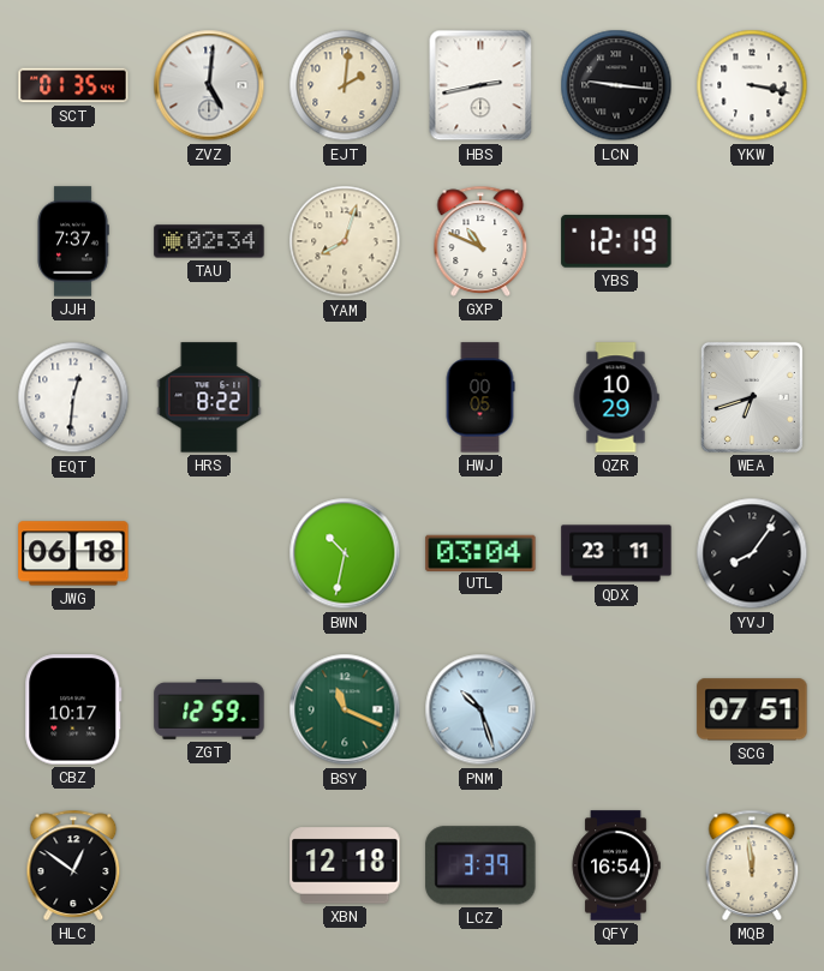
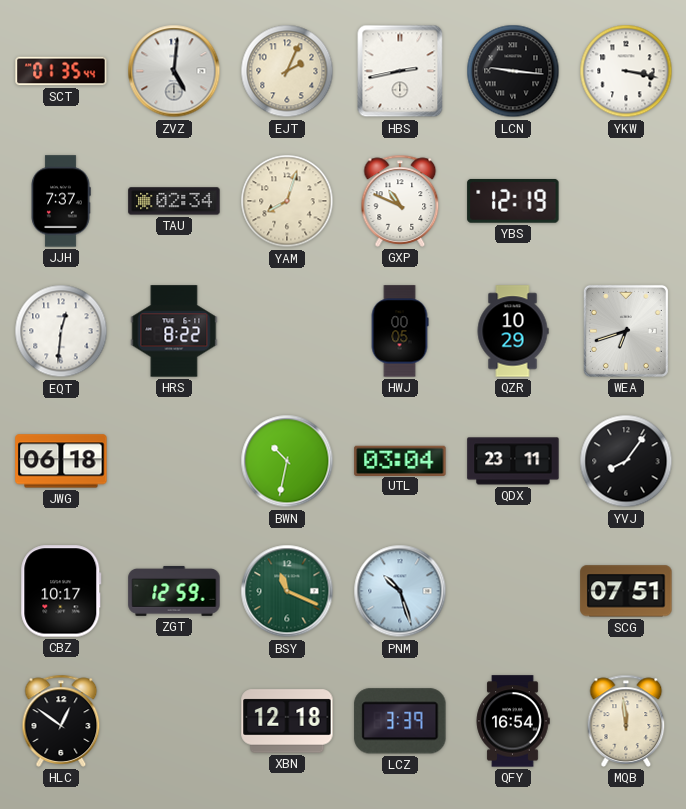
EJT: 2:01 -> 2:04 (287, 71)
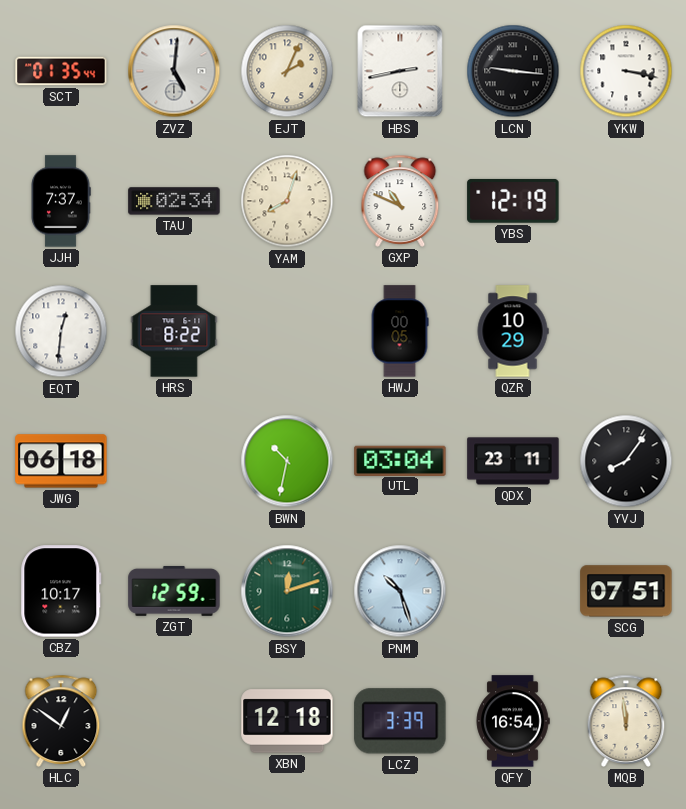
WEA: 6:42 -> none (626, 331)
BSY: 11:19 -> 12:12 (287, 591)
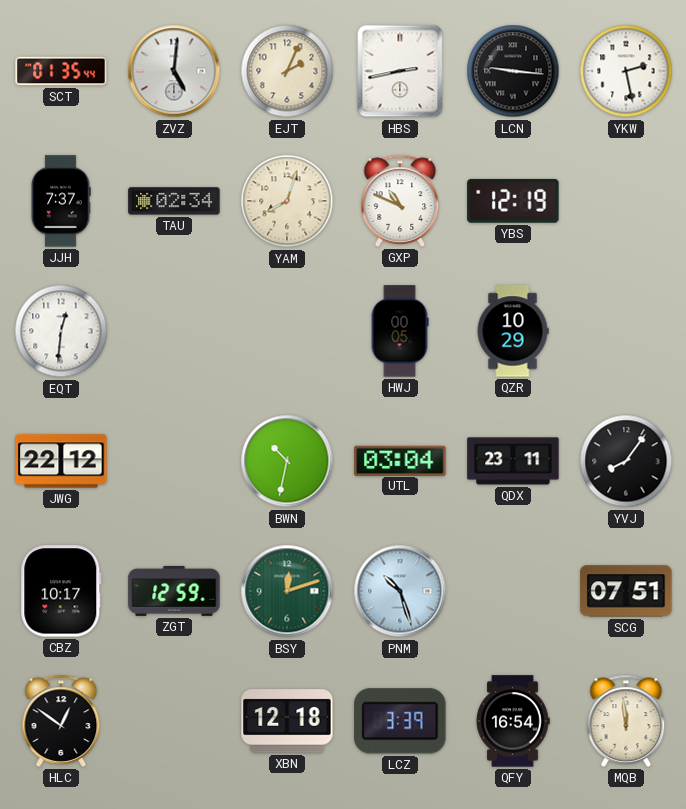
YKW: 3:17 -> 2:28 (626, 71)
HRS: 8:22 -> none (174, 331)
JWG: 06:18 -> 22:12 (61, 461)
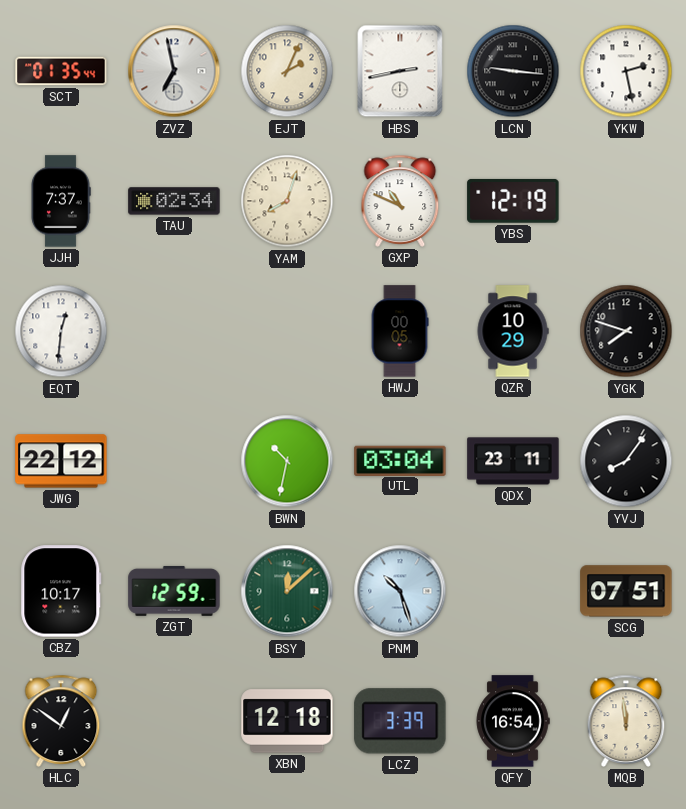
ZVZ: 5:01 -> 6:58 (174, 71)
YGK: none -> 7:48 (626, 331)
BSY: 12:12 -> 12:08 (287, 591)
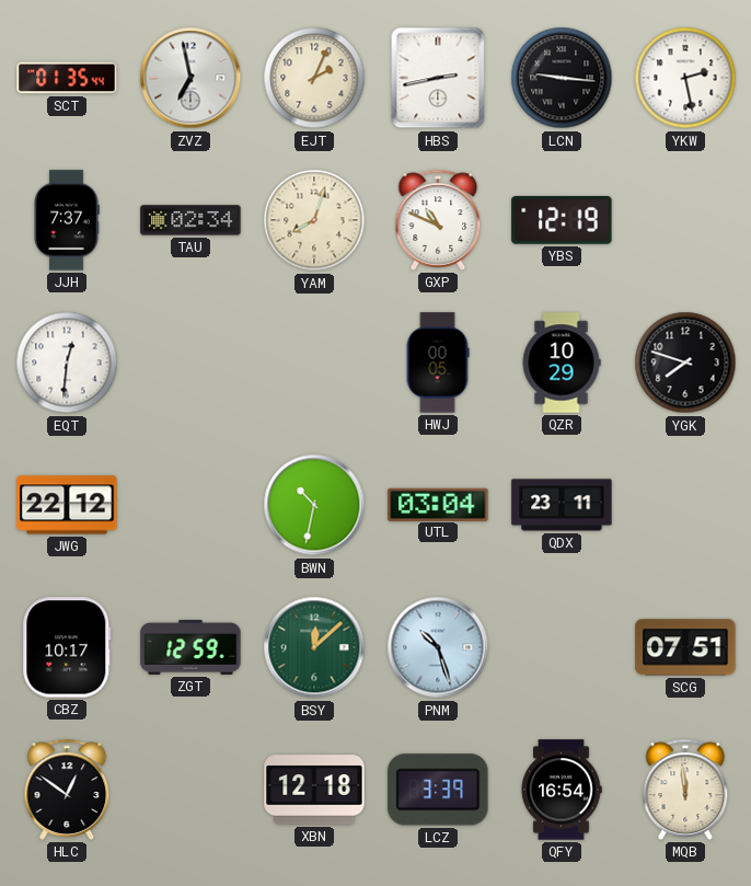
YVJ: 8:06 -> none (626, 461)
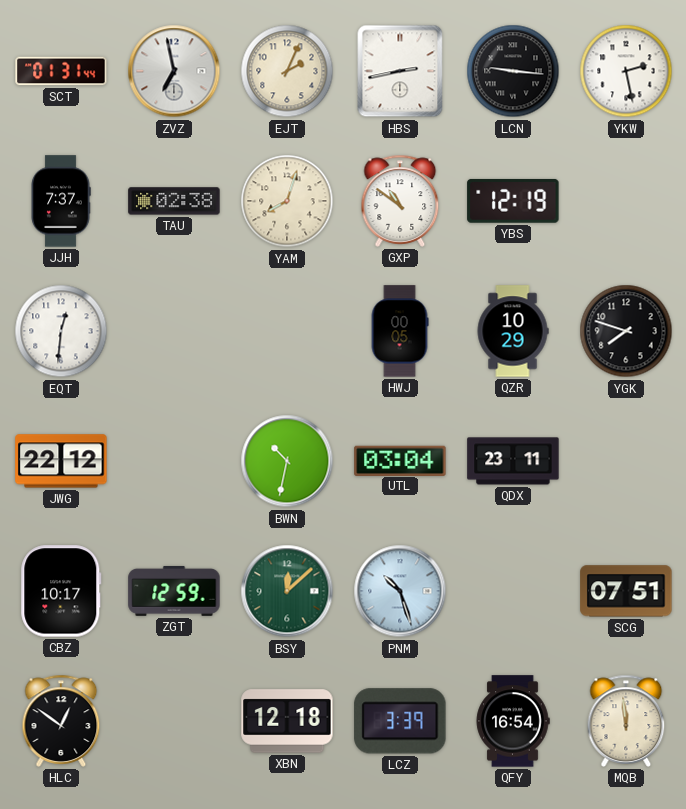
SCT: 01:35 -> 01:31 (61, 71)
TAU: 02:34 -> 02:38 (174, 201)
GXP: 10:49 -> 10:51 (400, 201)
